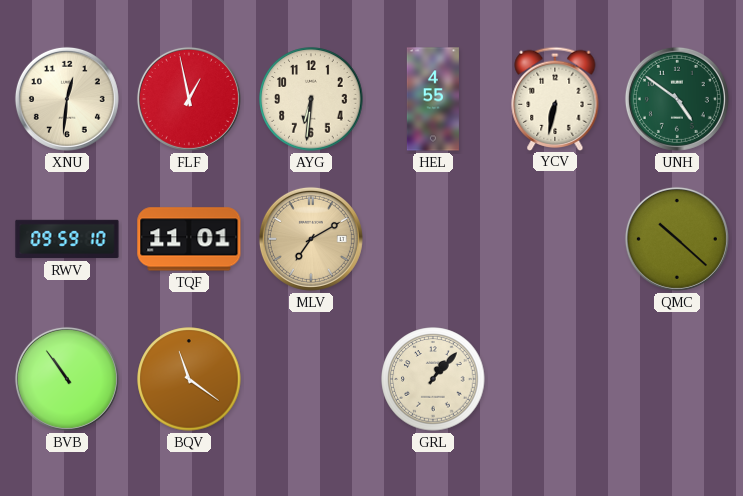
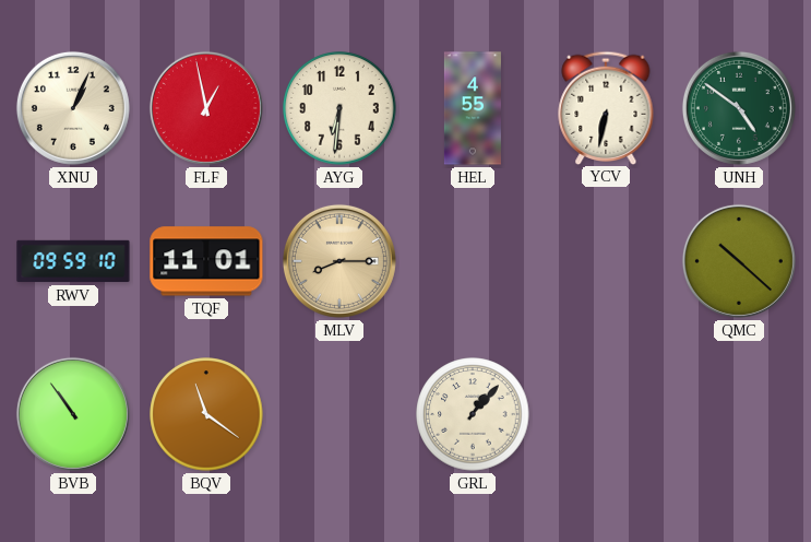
XNU: 12:31 -> 1:04 (73, 108)
MLV: 7:10 -> 8:15 (339, 261)
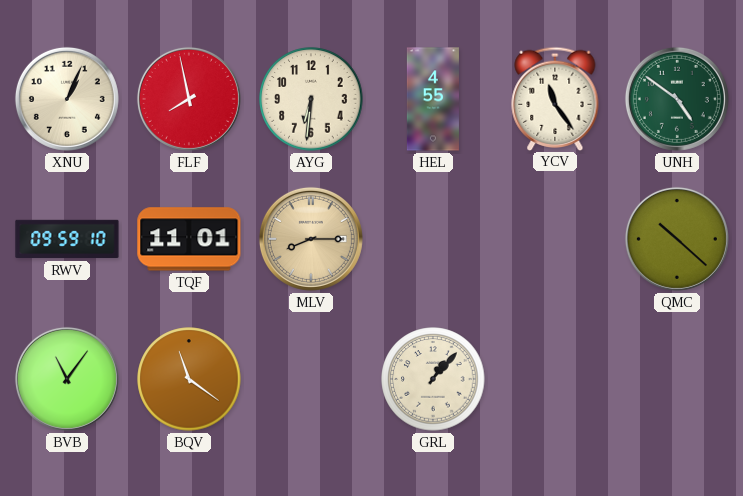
FLF: 12:58 -> 7:58 (189, 99)
YCV: 6:32 -> 11:24 (555, 98)
BVB: 10:54 -> 11:06 (67, 379)
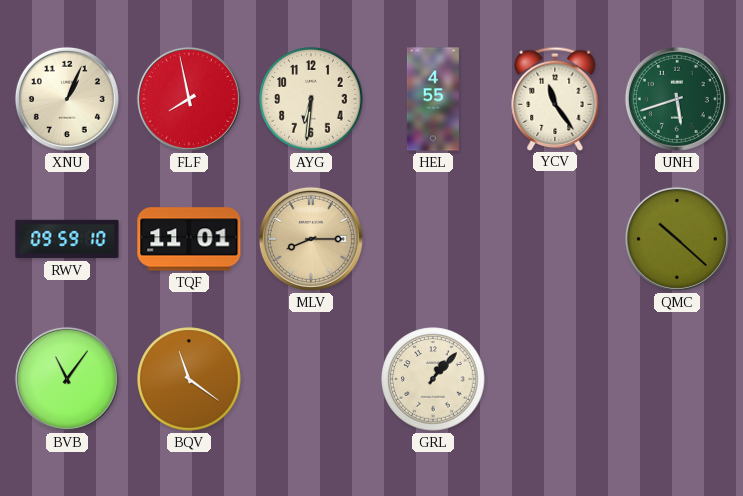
UNH: 4:51 -> 5:42 (677, 99)
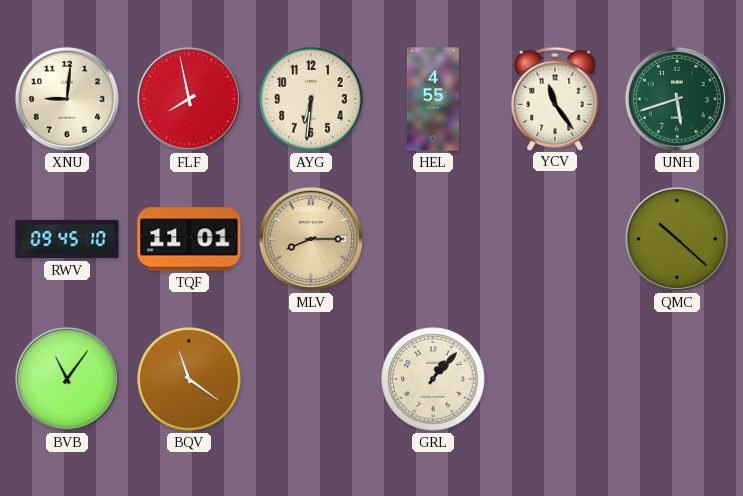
XNU: 1:04 -> 9:01 (67, 99)
RWV: 09:59 -> 09:45 (67, 239)
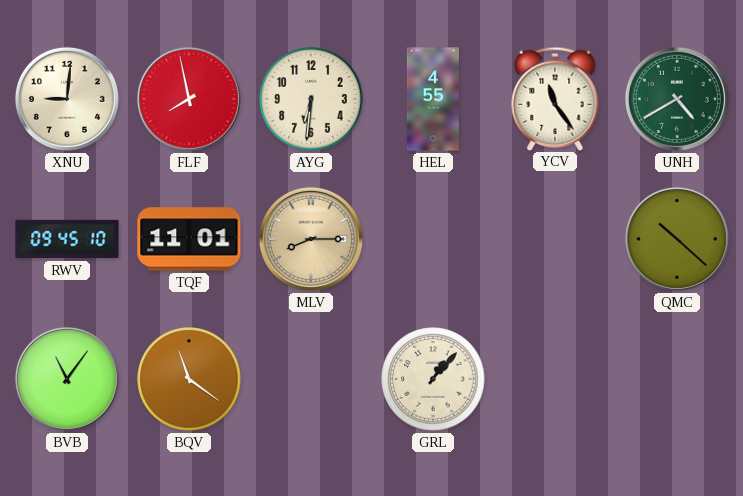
UNH: 5:42 -> 4:40 (677, 99)
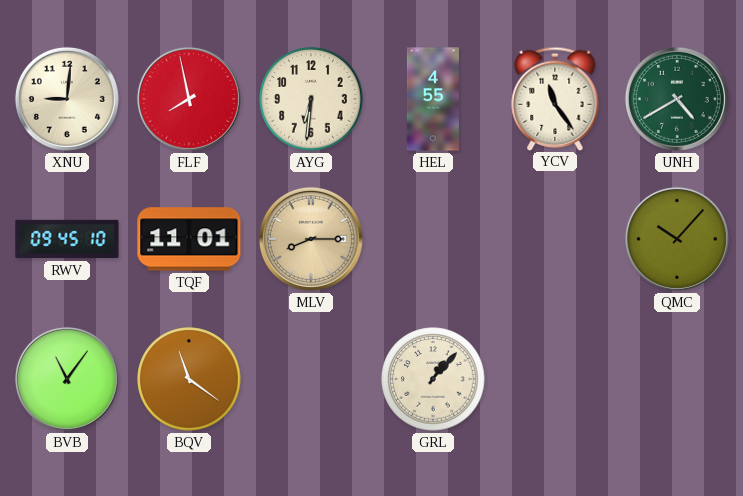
QMC: 10:22 -> 10:07 (677, 239)
